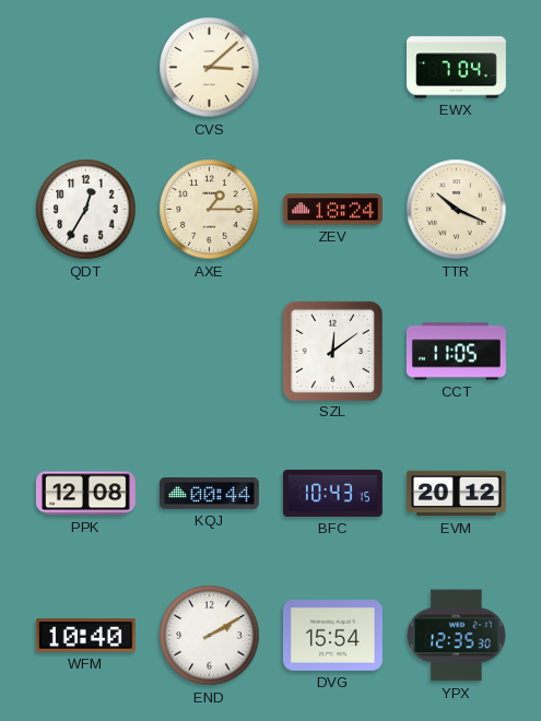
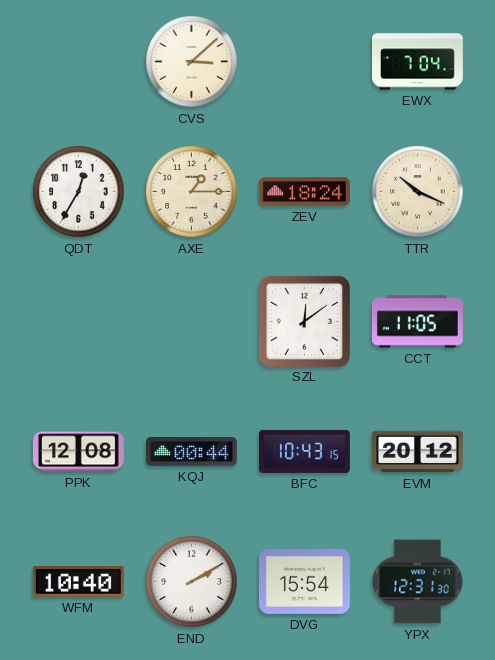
YPX: 12:35 -> 12:31 (418, 582)
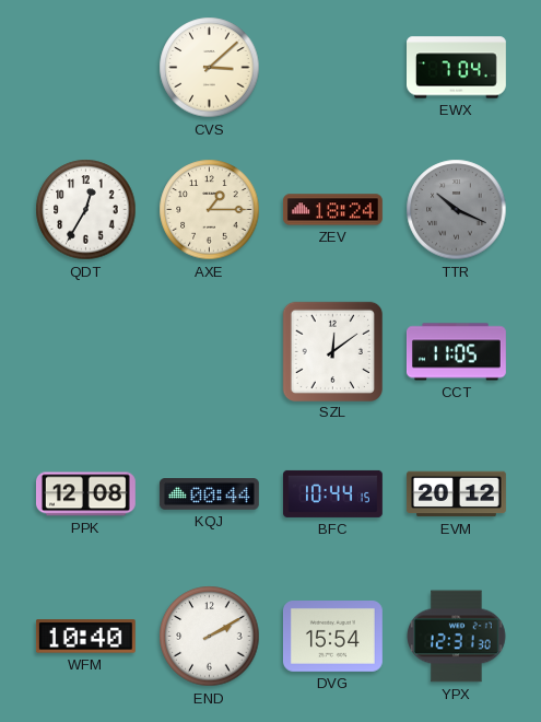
TTR dial: cream -> grey (457, 210)
BFC: 10:43 -> 10:44 (333, 493)
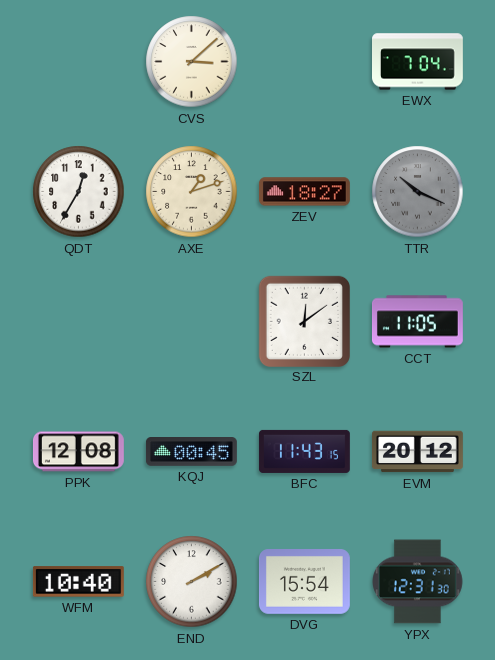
AXE: 1:15 -> 1:12 (192, 192)
ZEV: 18:24 -> 18:27 (305, 192)
KQJ: 00:44 -> 00:45 (191, 452)
BFC: 10:44 -> 11:43 (305, 451)
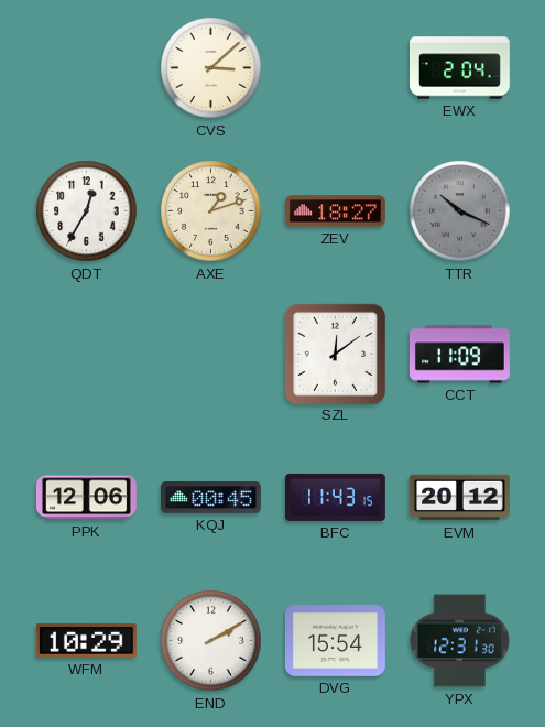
EWX: 7:04 -> 2:04 (460, 68)
CCT: 11:05 -> 11:09 (460, 355)
PPK: 12:08 -> 12:06 (86, 498)
WFM: 10:40 -> 10:29 (86, 641)
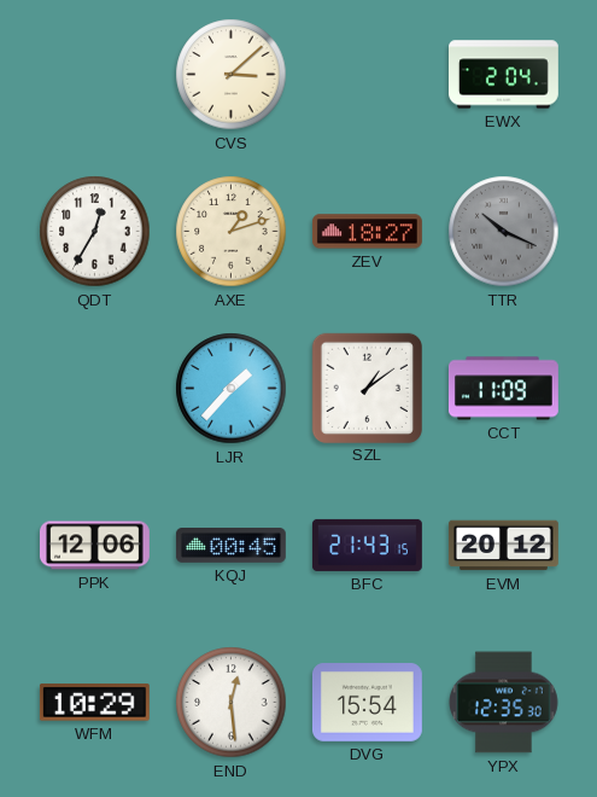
LJR: none -> 1:37 (232, 389)
SZL: 12:09 -> 1:09 (367, 388)
BFC: 11:43 -> 21:43 (368, 545)
END: 2:10 -> 12:29 (232, 703)
YPX: 12:31 -> 12:35 (504, 703)
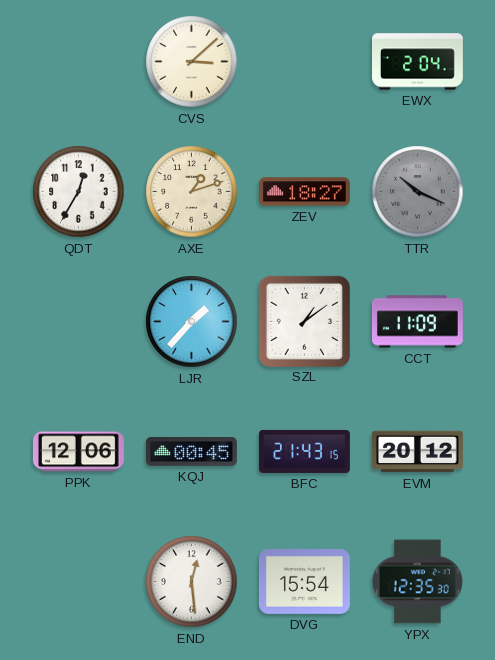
WFM: 10:29 -> none (94, 703)
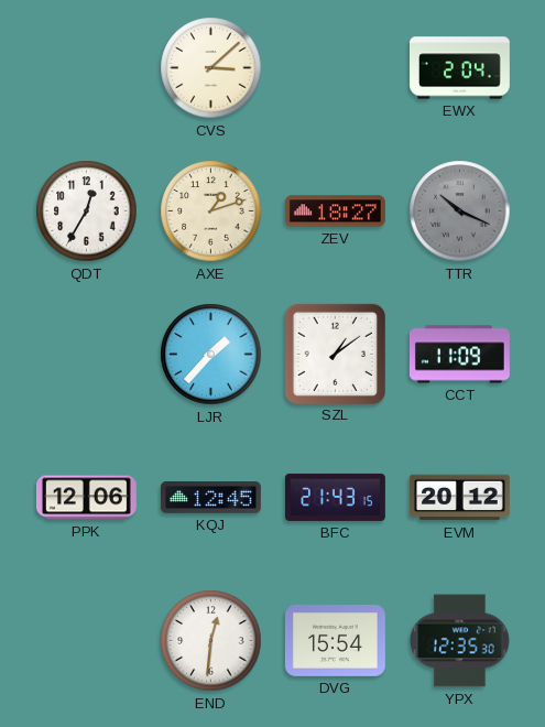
KQJ: 00:45 -> 12:45 (210, 498)
END: 12:29 -> 12:31 (211, 641)
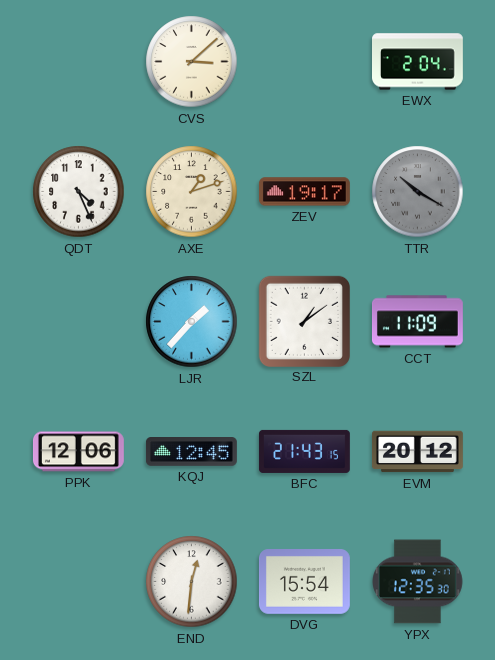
QDT: 12:35 -> 4:26 (79, 192)
ZEV: 18:27 -> 19:17 (305, 192)
TTR: 10:19 -> 10:20 (418, 192)
